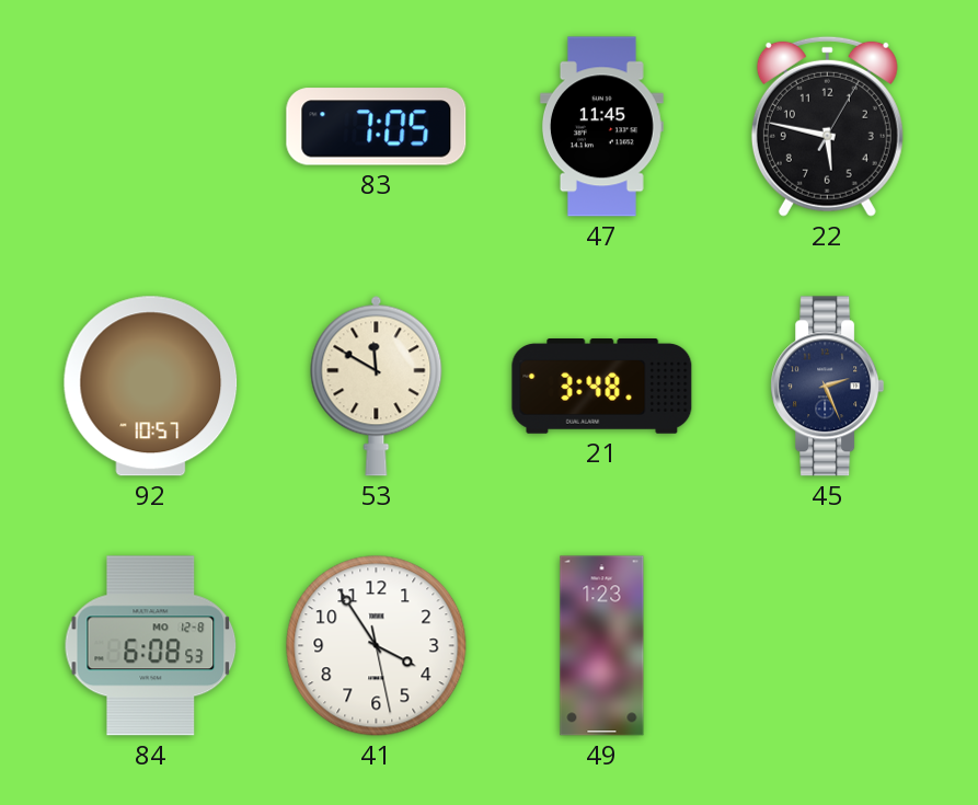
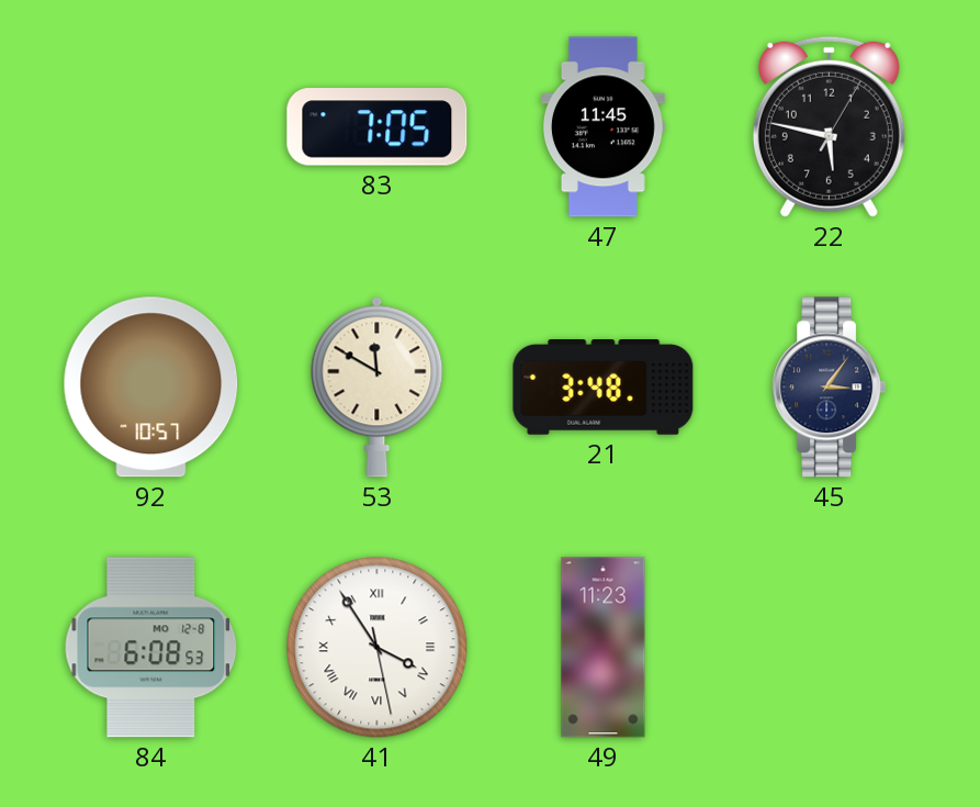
45: 2:26 -> 3:06 (830, 388)
41 numerals: Arabic -> Roman (378, 648)
49: 1:23 -> 11:23 (604, 648)
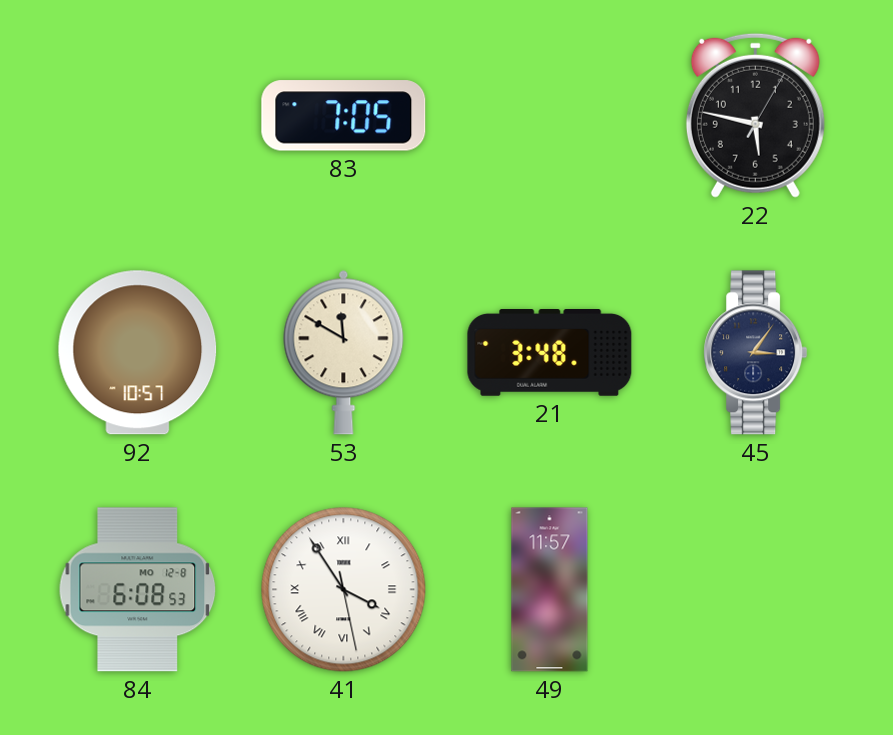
47: 11:45 -> none (602, 127)
49: 11:23 -> 11:57 (550, 590)
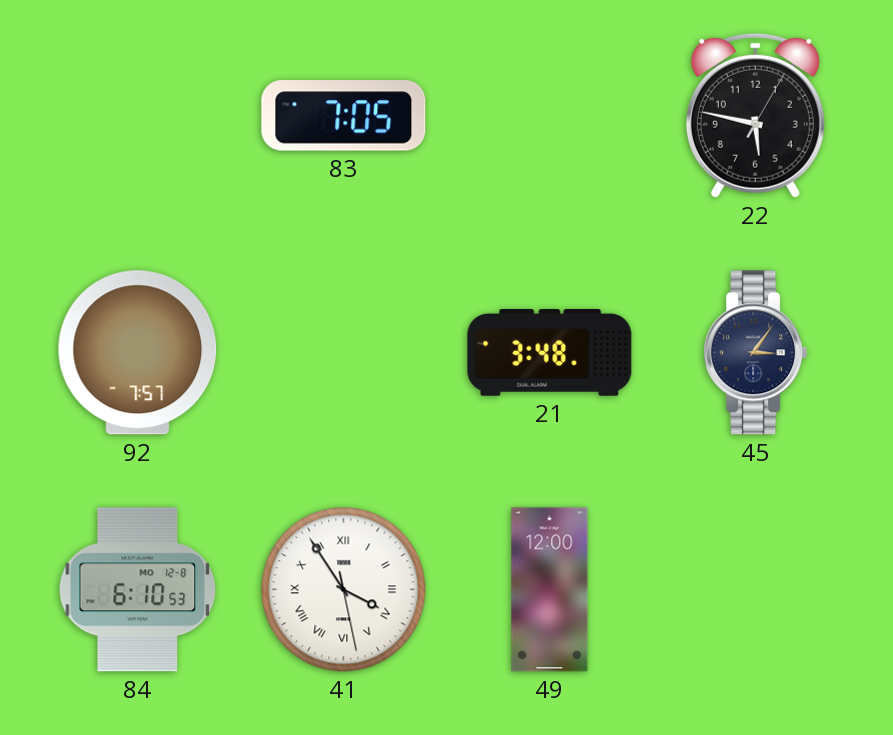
92: 10:57 -> 7:57 (138, 353)
53: 11:50 -> none (344, 352)
84: 6:08 -> 6:10 (138, 590)
49: 11:57 -> 12:00 (550, 590)
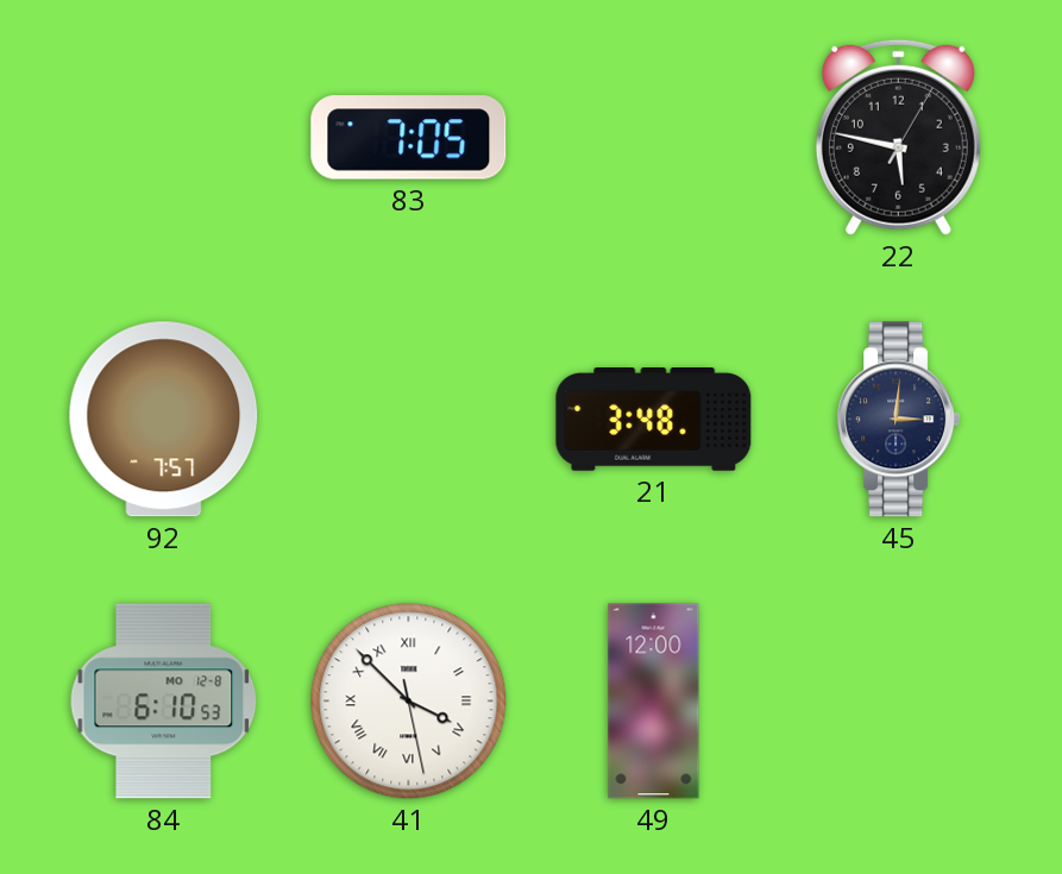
45: 3:06 -> 3:01 (899, 420)
41: 3:54 -> 3:52 (409, 702)
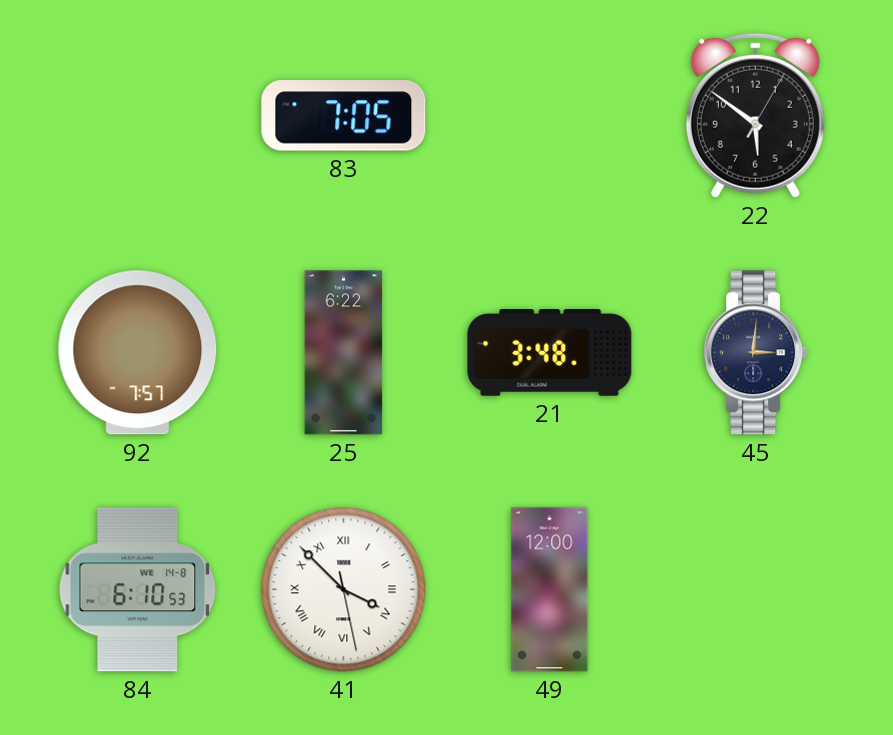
22: 5:47 -> 5:51 (755, 115)
25: none -> 6:22 (344, 353)
84 date: MO 12-8 -> WE 14-8 (138, 590)
